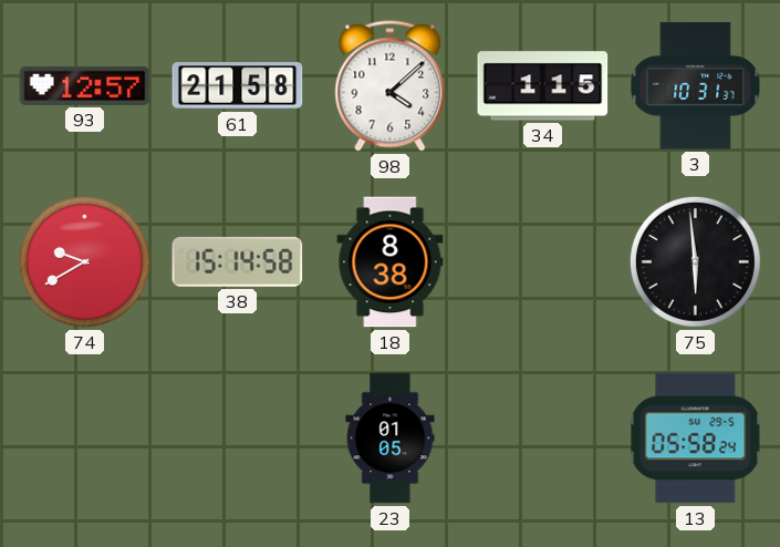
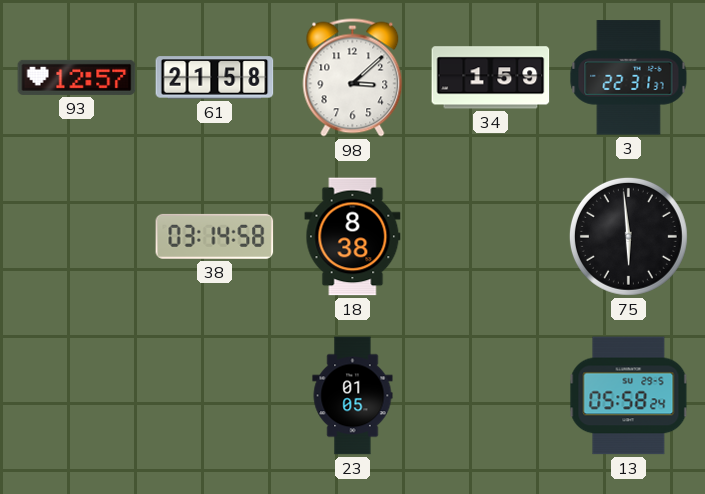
98: 4:08 -> 3:08 (353, 78)
34: 1:15 -> 1:59 (491, 78)
3: 10:31 -> 22:31 (629, 78)
74: 9:40 -> none (84, 261)
38: 15:14 -> 03:14 (215, 236)
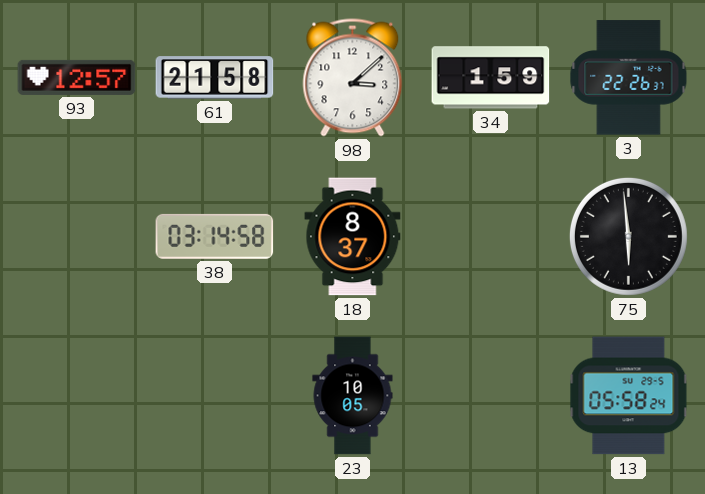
3: 22:31 -> 22:26 (629, 78)
18: 8:38 -> 8:37 (353, 237)
23: 01:05 -> 10:05 (353, 396)
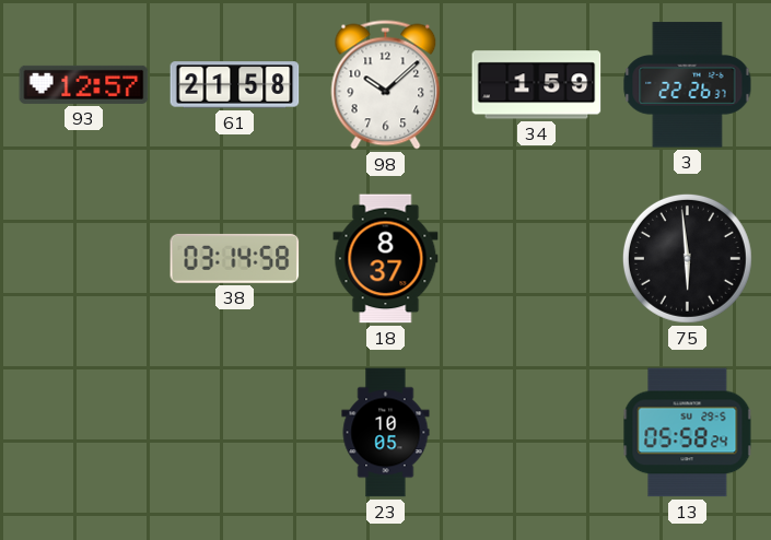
98: 3:08 -> 10:08 (386, 85)
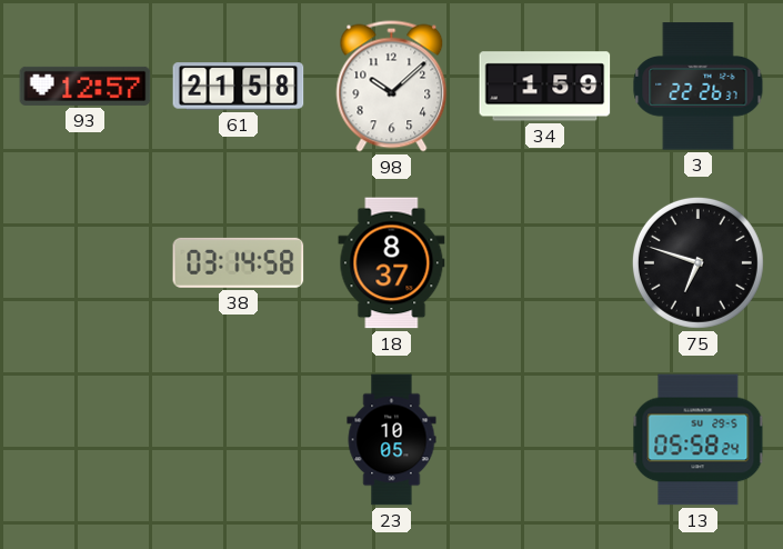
75: 5:59 -> 6:48 (697, 262)
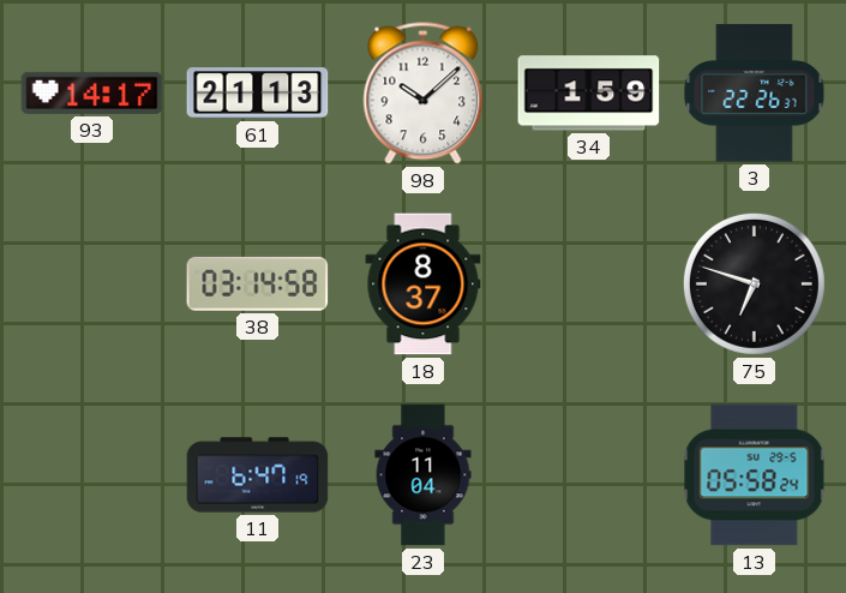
93: 12:57 -> 14:17 (92, 92)
61: 21:58 -> 21:13 (258, 94)
11: none -> 6:47 (258, 475)
23: 10:05 -> 11:04 (424, 475)
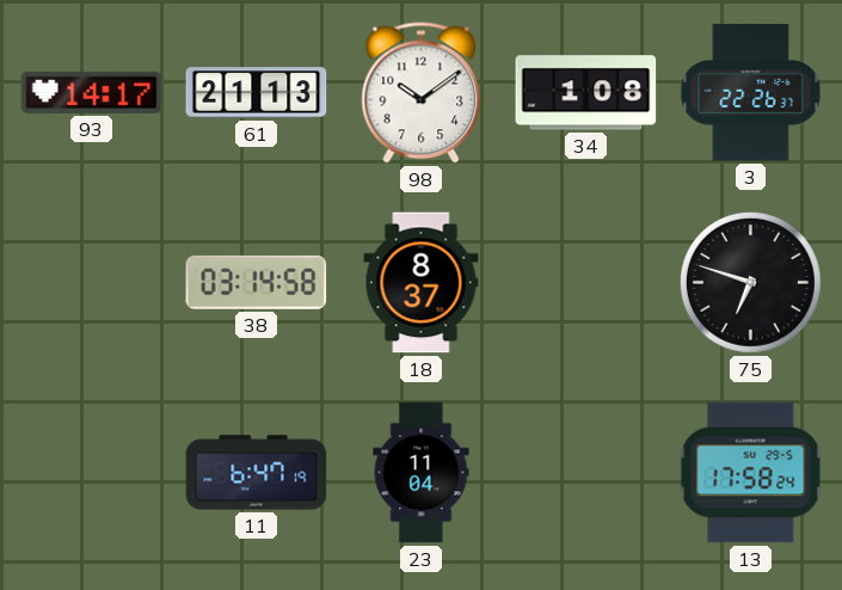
98: 10:08 -> 10:09 (422, 93)
34: 1:59 -> 1:08 (586, 93)
13: 05:58 -> 17:58 (751, 473)
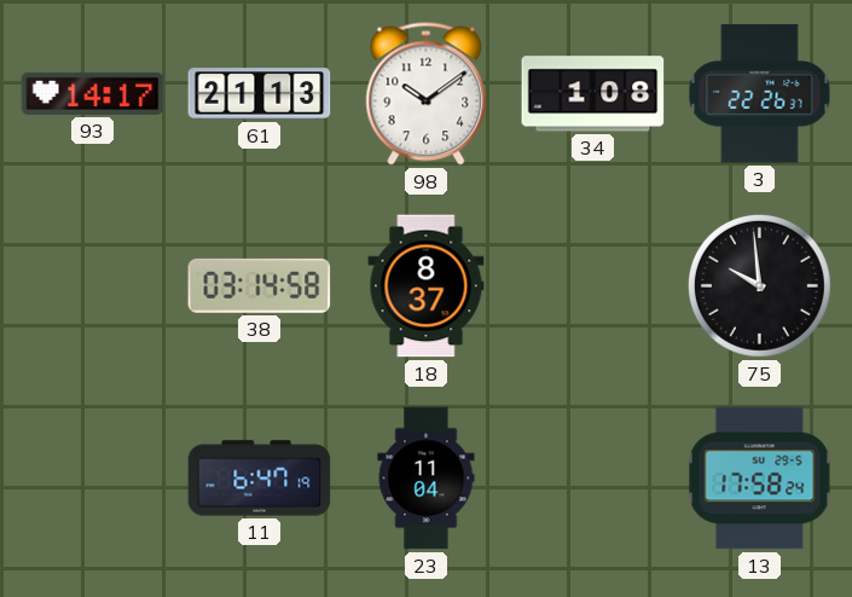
75: 6:48 -> 9:59 (759, 285)
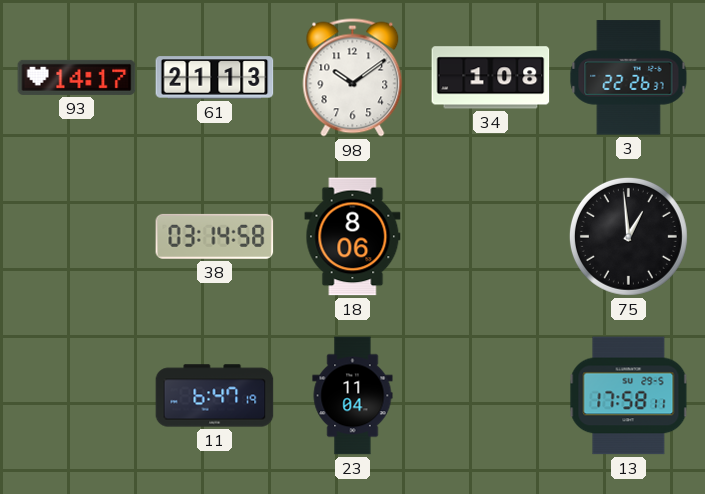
18: 8:37 -> 8:06 (353, 237)
75: 9:59 -> 12:59 (628, 236)
13: 17:58:24 -> 17:58:11 (629, 396)
